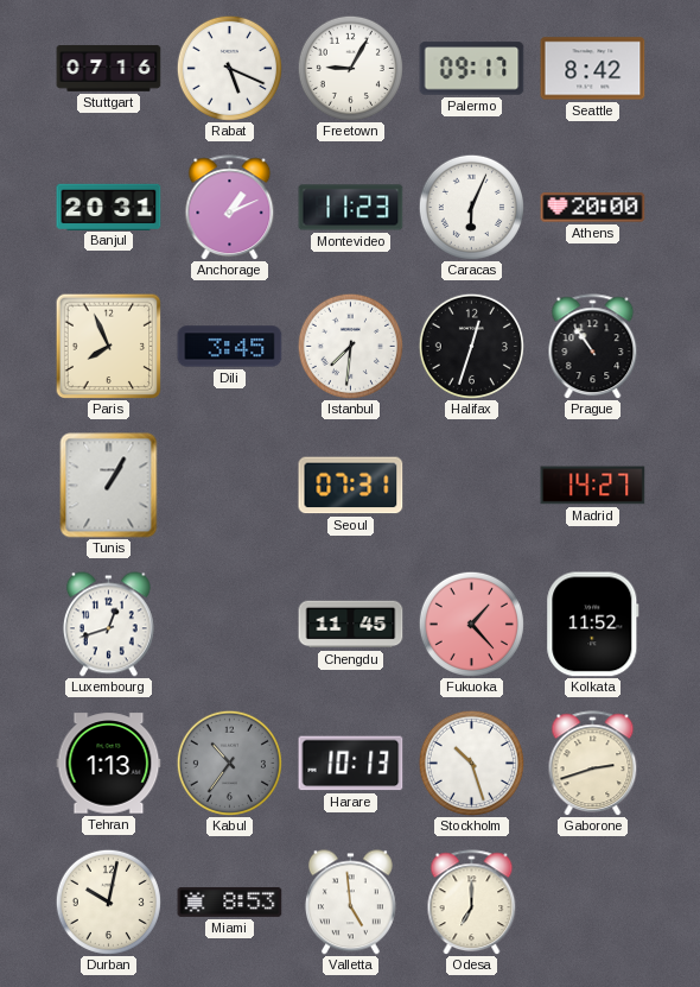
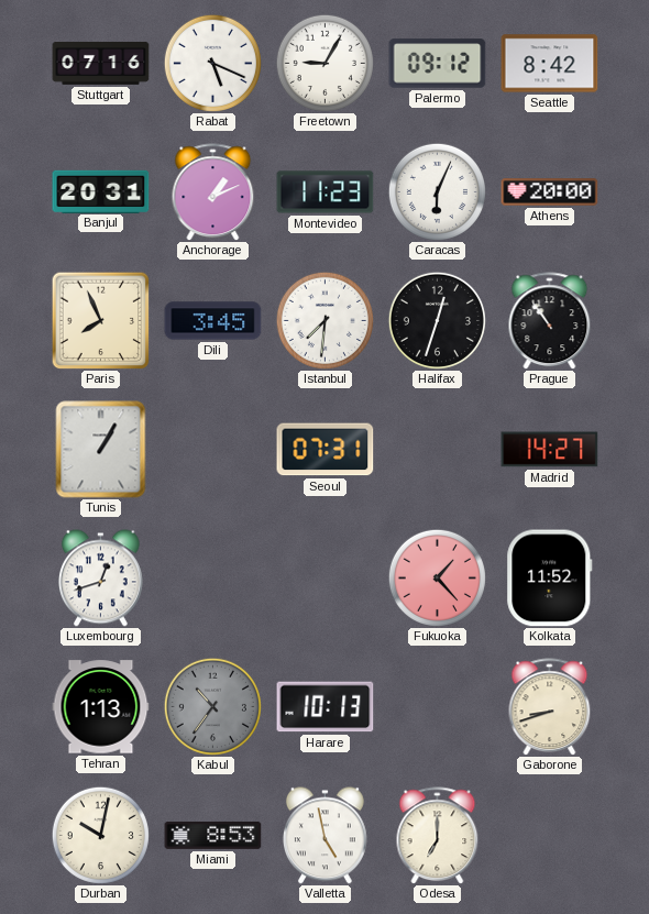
Palermo: 09:17 -> 09:12 (438, 64)
Chengdu: 11:45 -> none (351, 625)
Stockholm: 10:27 -> none (471, 763)
Gaborone: 2:42 -> 8:42 (550, 707)
Valletta: 4:59 -> 4:58 (324, 836)
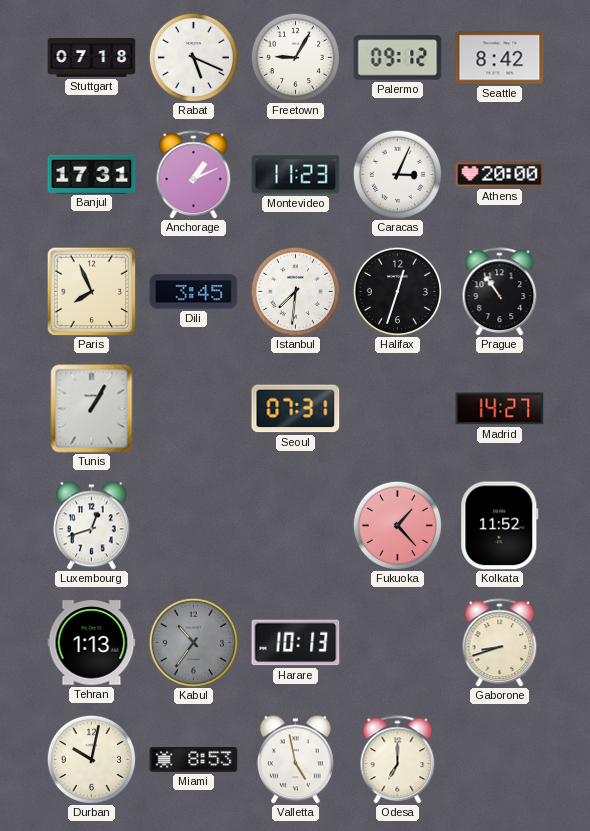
Stuttgart: 07:16 -> 07:18 (92, 58)
Banjul: 20:31 -> 17:31 (92, 174)
Caracas: 6:04 -> 3:04 (397, 174)
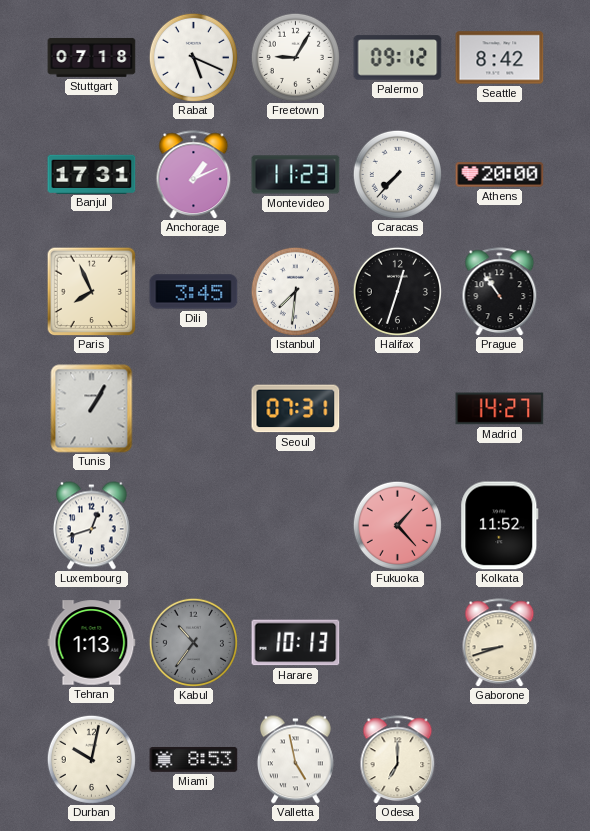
Caracas: 3:04 -> 7:37 (397, 174)
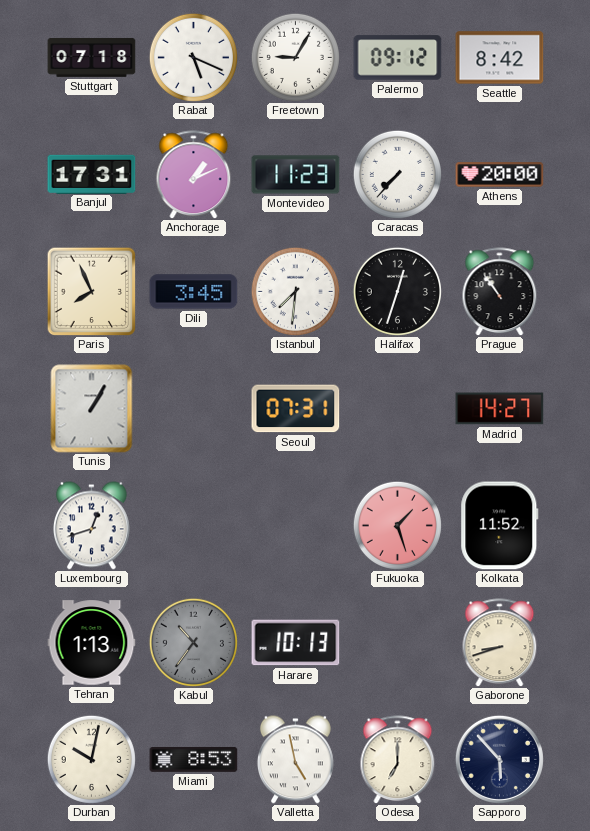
Fukuoka: 1:23 -> 1:27 (397, 525)
Sapporo: none -> 5:53 (499, 759)
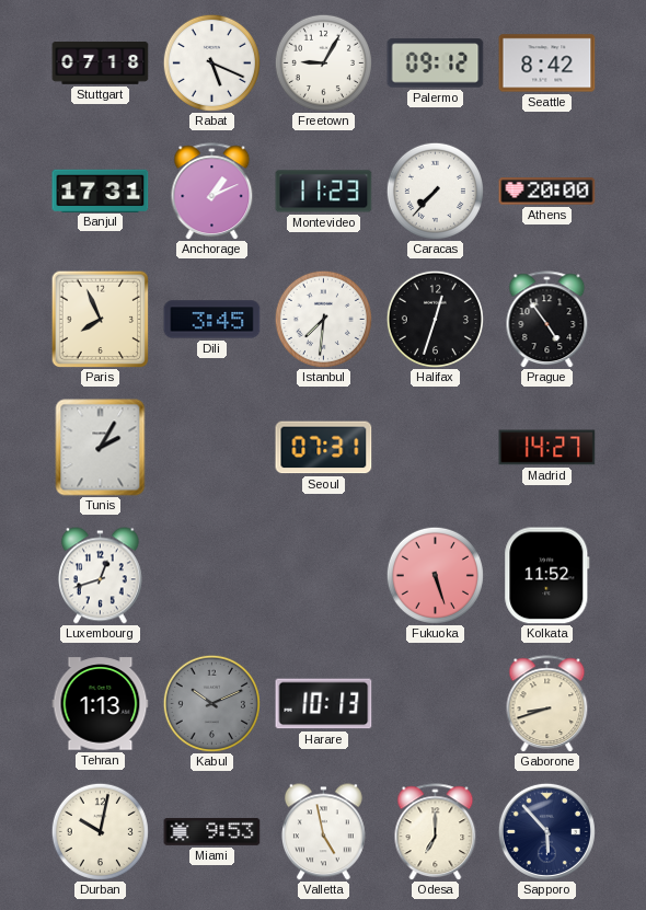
Prague: 10:54 -> 4:54 (547, 320)
Tunis: 1:05 -> 2:05 (101, 448)
Fukuoka: 1:27 -> 5:27 (435, 575)
Kabul: 10:36 -> 10:11 (211, 703)
Miami: 8:53 -> 9:53 (212, 831)
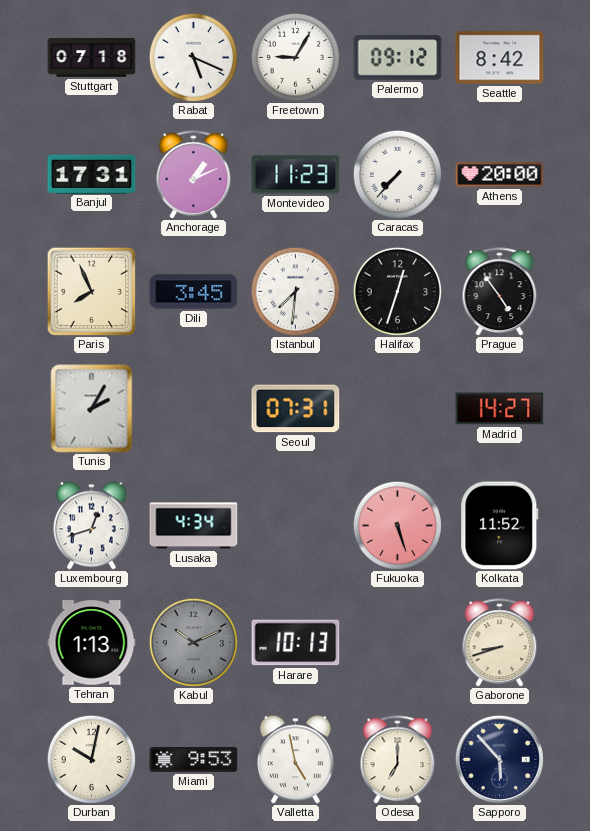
Lusaka: none -> 4:34 (194, 526)
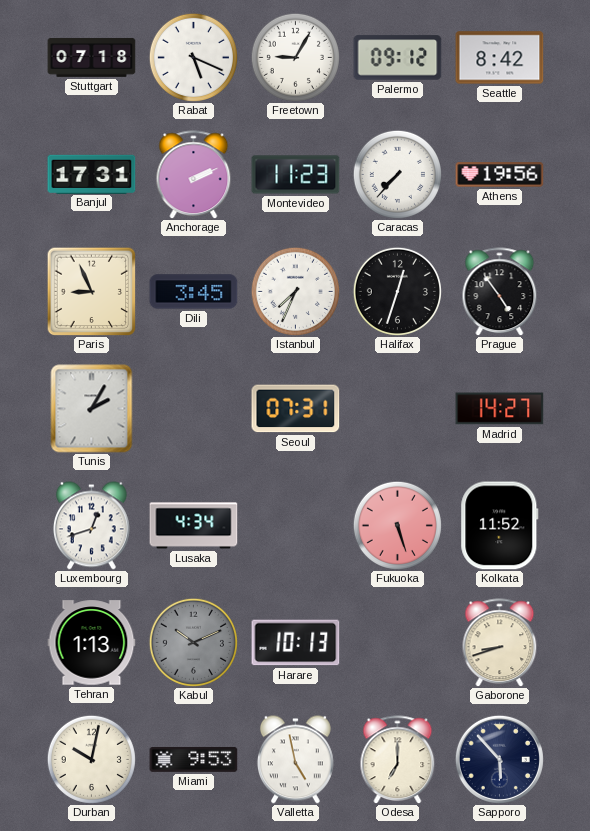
Anchorage: 1:11 -> 2:11 (194, 175)
Athens: 20:00 -> 19:56 (500, 175)
Paris: 7:56 -> 8:56 (91, 291)
Istanbul: 7:31 -> 7:34 (295, 291)
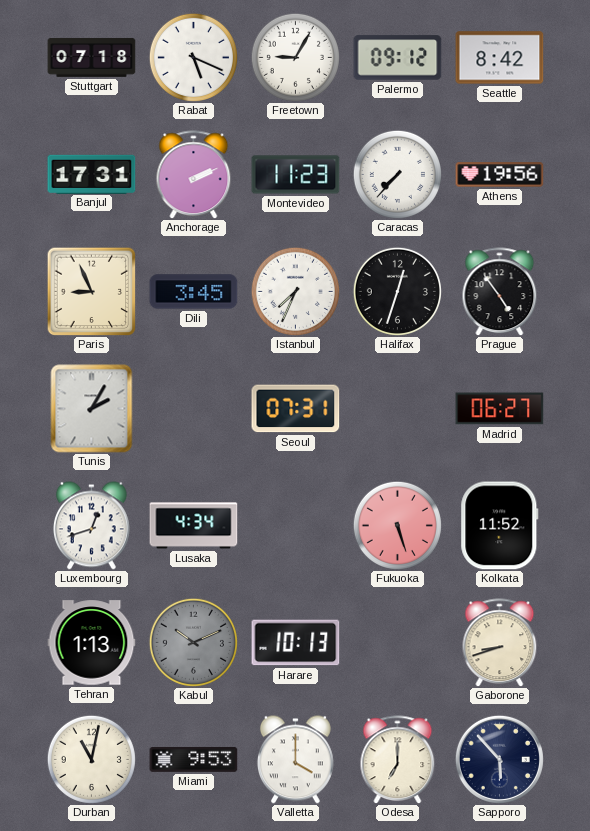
Madrid: 14:27 -> 06:27 (500, 409)
Durban: 10:02 -> 11:02 (91, 759)
Valletta: 4:58 -> 4:00 (295, 760)
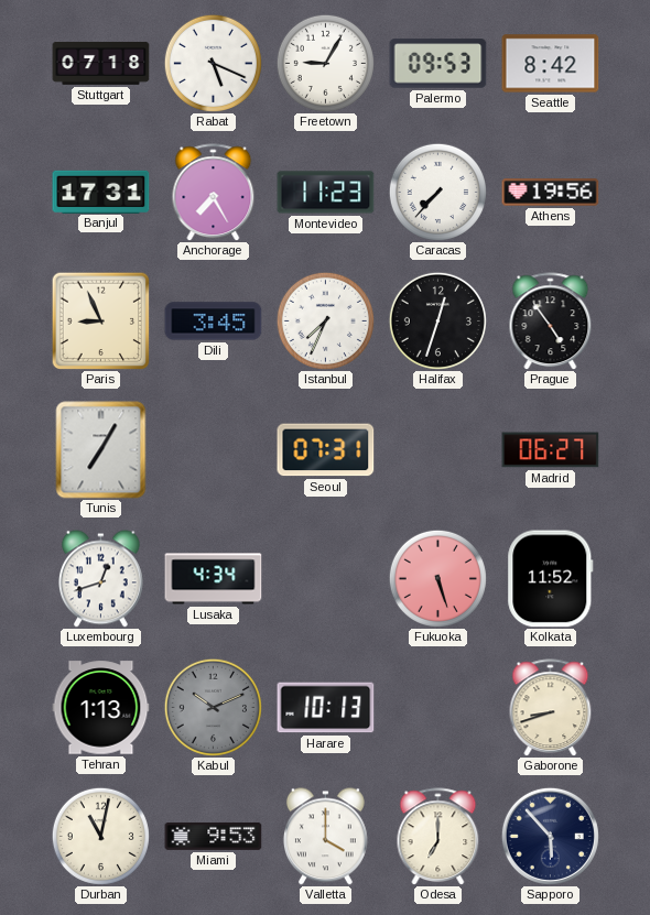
Palermo: 09:12 -> 09:53 (438, 64)
Anchorage: 2:11 -> 7:25 (214, 193)
Tunis: 2:05 -> 7:05 (101, 450)
